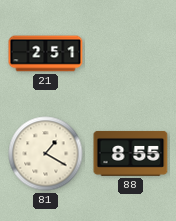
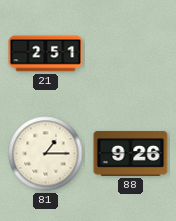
81: 1:20 -> 1:15 (46, 154)
88: 8:55 -> 9:26 (131, 153)
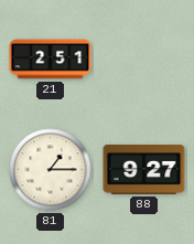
88: 9:26 -> 9:27 (144, 169)
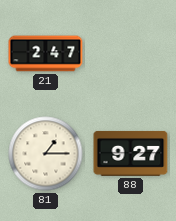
21: 2:51 -> 2:47 (46, 54)
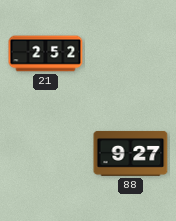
21: 2:47 -> 2:52 (46, 54)
81: 1:15 -> none (46, 154)
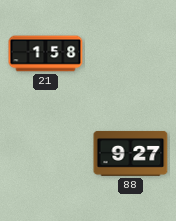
21: 2:52 -> 1:58 (46, 54)
